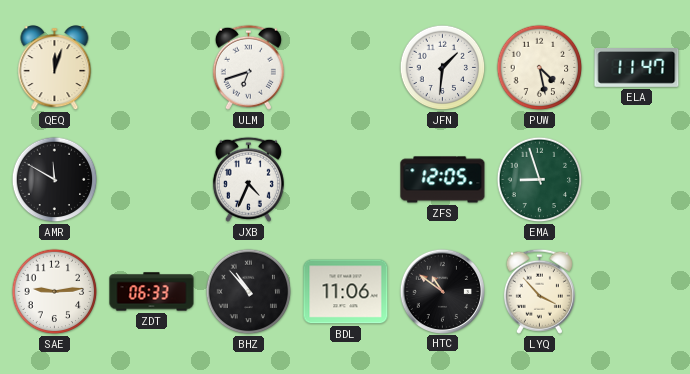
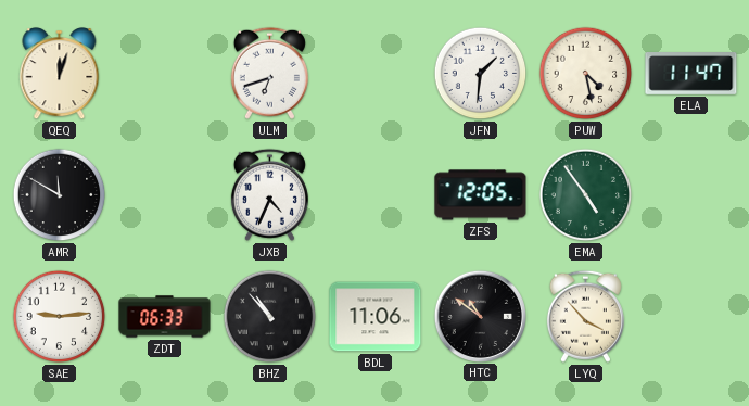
EMA: 8:57 -> 4:54 (586, 195)
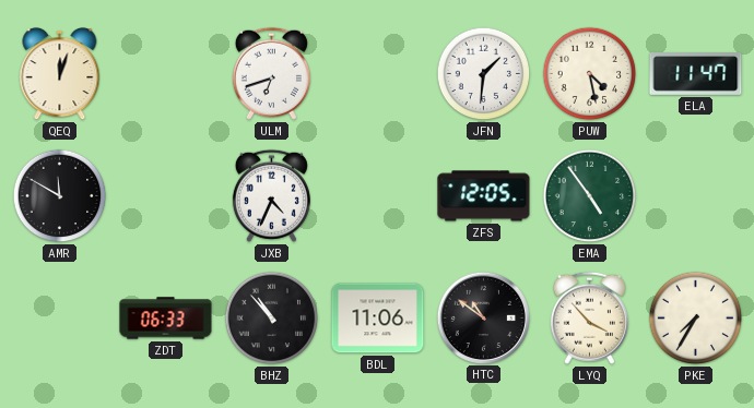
SAE: 9:14 -> none (60, 317)
PKE: none -> 7:35 (696, 319)
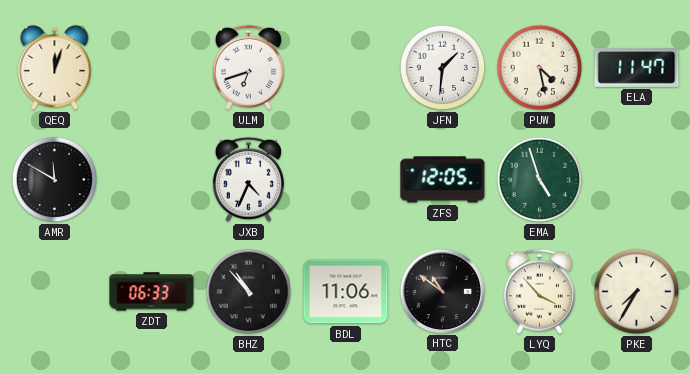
EMA: 4:54 -> 4:57 (540, 180)
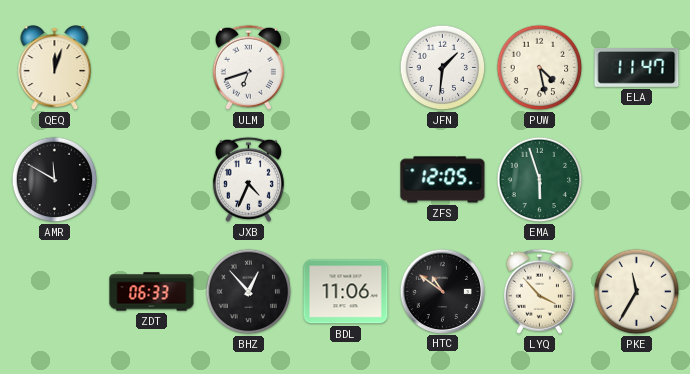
EMA: 4:57 -> 5:57 (540, 180)
BHZ: 10:53 -> 12:53 (249, 292)
PKE: 7:35 -> 11:35 (637, 292)
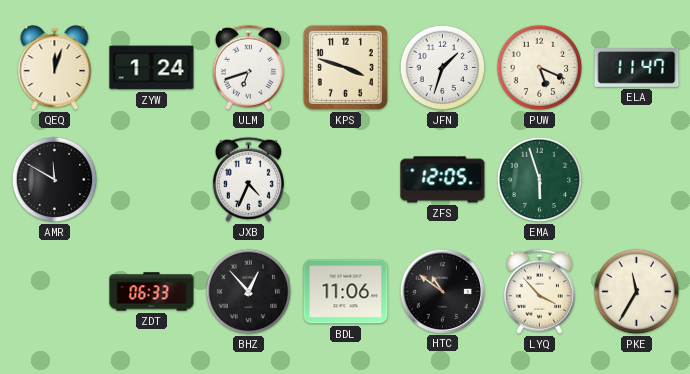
ZYW: none -> 1:24 (152, 68)
KPS: none -> 3:48 (345, 67)
JFN: 1:31 -> 1:33 (443, 68)
PUW: 4:28 -> 5:19 (540, 68)
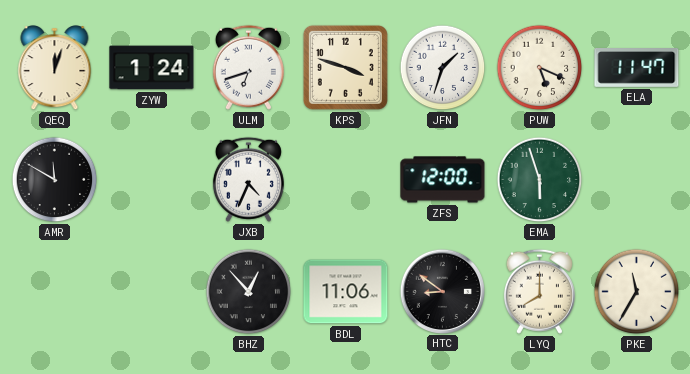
ZFS: 12:05 -> 12:00 (443, 180)
ZDT: 06:33 -> none (152, 292)
HTC: 10:51 -> 8:51 (442, 291)
LYQ: 3:53 -> 8:00 (539, 291)
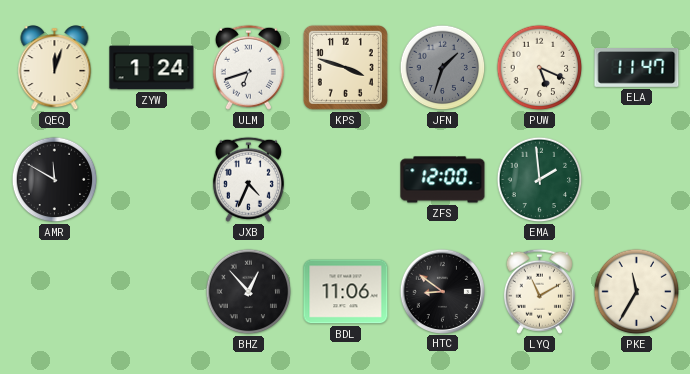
JFN dial: white -> grey (443, 68)
EMA: 5:57 -> 1:59 (540, 180)
LYQ: 8:00 -> 11:10 (539, 291)
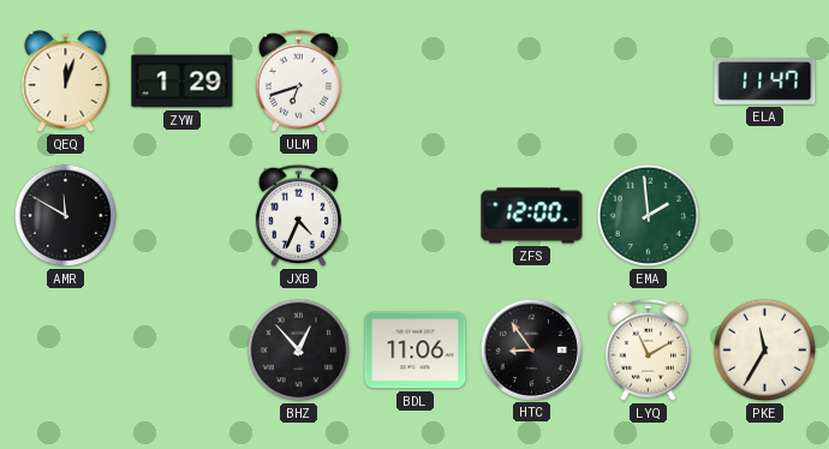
ZYW: 1:24 -> 1:29 (183, 82)
KPS: 3:48 -> none (345, 67)
JFN: 1:33 -> none (443, 68)
PUW: 5:19 -> none (540, 68)
HTC: 8:51 -> 8:54 (531, 349)
